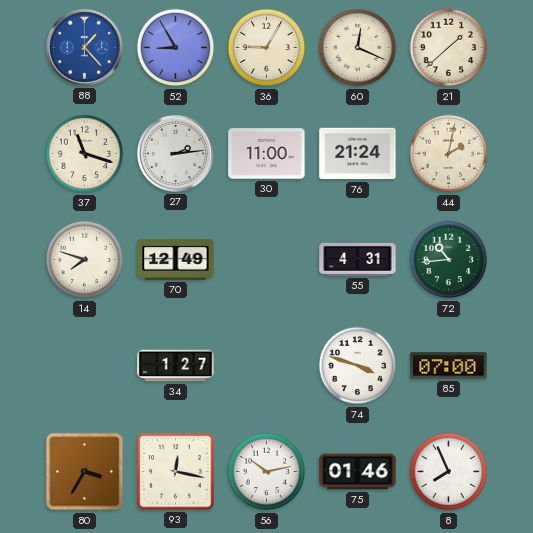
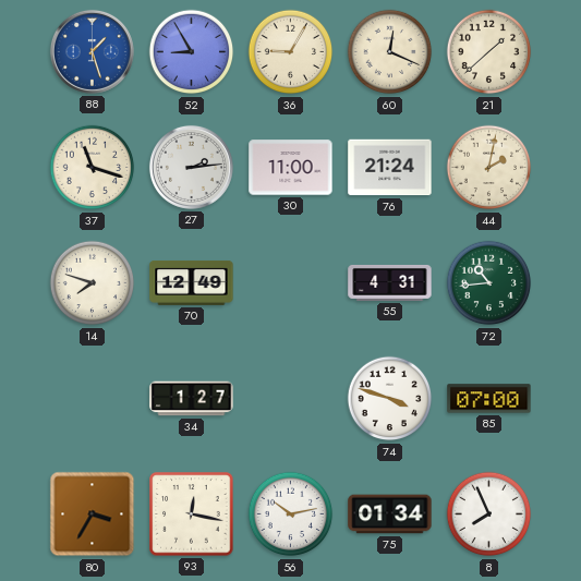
88: 1:23 -> 1:27 (92, 51)
75: 01:46 -> 01:34 (390, 515)
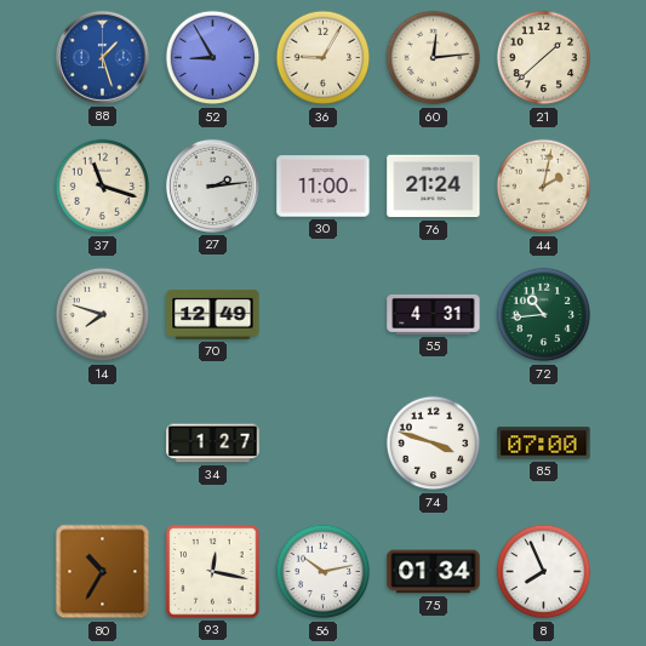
60: 12:19 -> 12:14 (434, 58)
80: 3:35 -> 10:35 (103, 572)
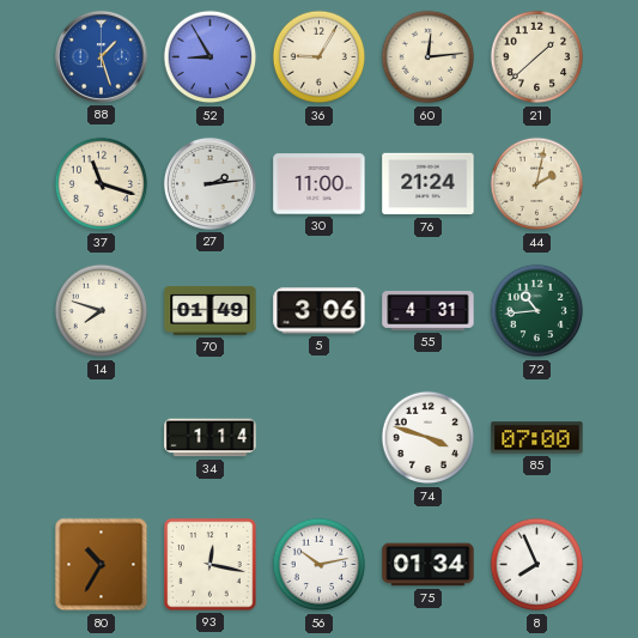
70: 12:49 -> 01:49 (211, 310)
5: none -> 3:06 (320, 311)
34: 1:27 -> 1:14 (211, 438)
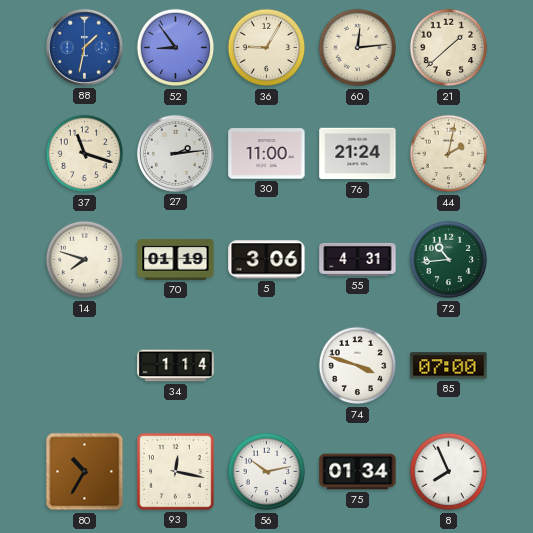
88: 1:27 -> 1:32 (84, 47)
52: 8:55 -> 8:54 (176, 48)
70: 01:49 -> 01:19 (176, 259)
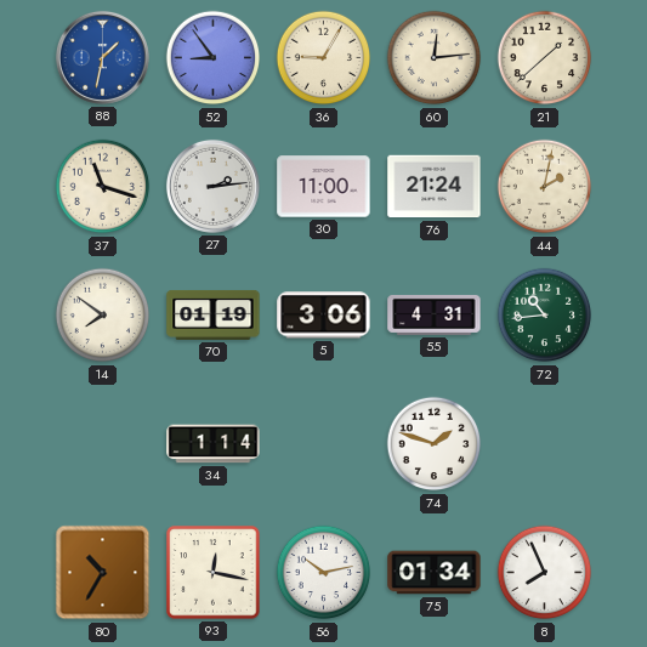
14: 7:48 -> 7:51 (103, 316)
74: 3:48 -> 1:48 (435, 444)
85: 07:00 -> none (449, 366)
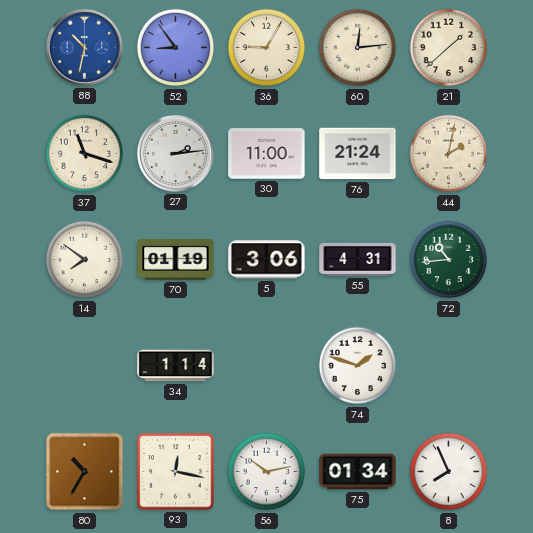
88: 1:32 -> 10:32 (84, 47)
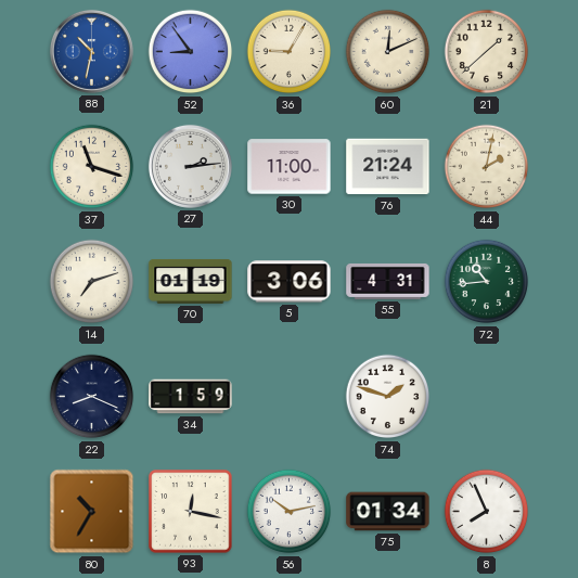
60: 12:14 -> 12:11 (388, 52)
14: 7:51 -> 7:12 (92, 282)
22: none -> 8:19 (92, 397)
34: 1:14 -> 1:59 (191, 397)
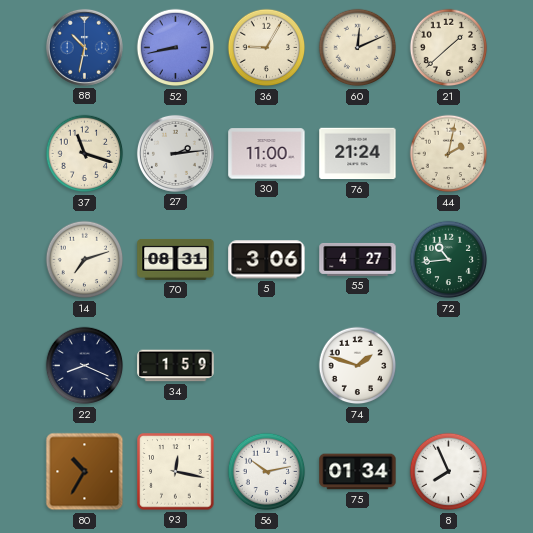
52: 8:54 -> 8:43 (176, 48)
70: 01:19 -> 08:31 (176, 259)
55: 4:31 -> 4:27 (358, 259)
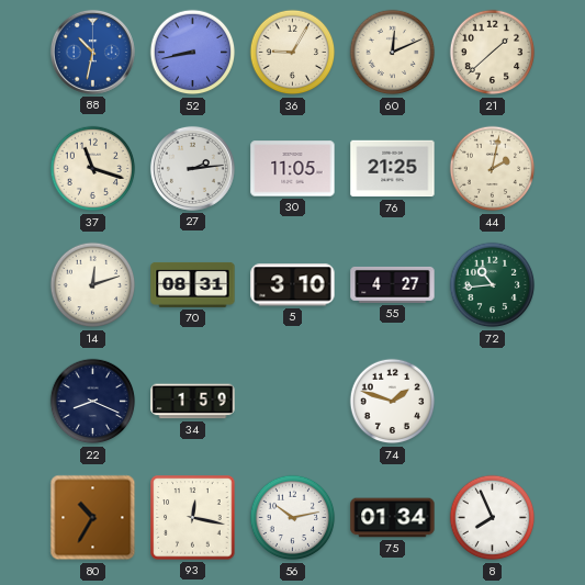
30: 11:00 -> 11:05 (293, 169)
76: 21:24 -> 21:25 (393, 169)
14: 7:12 -> 12:12 (93, 285)
5: 3:06 -> 3:10 (293, 285)
